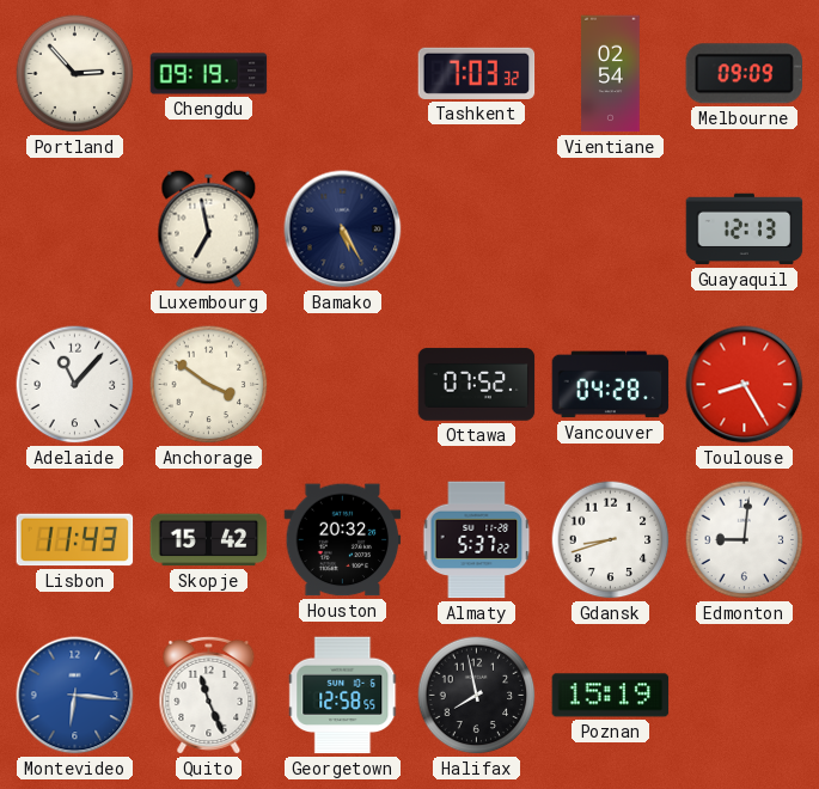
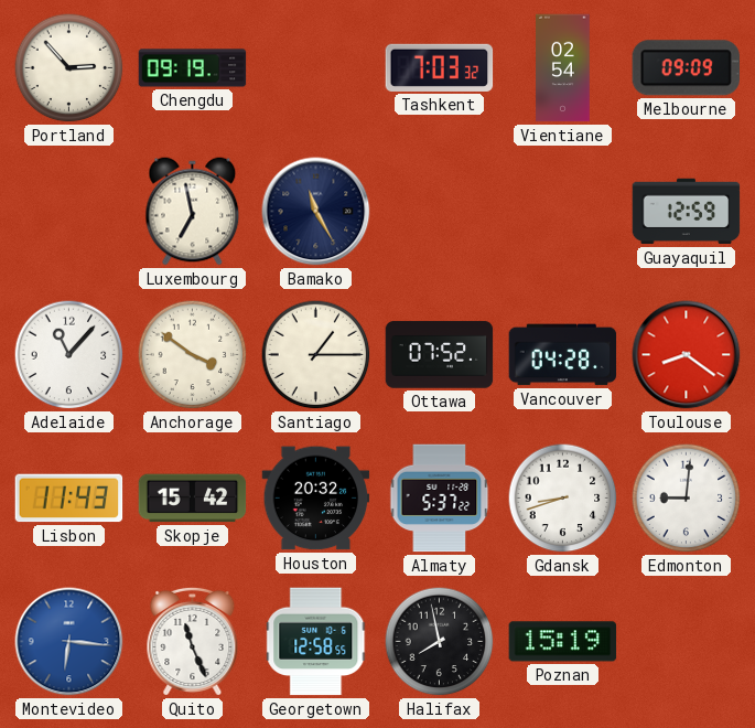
Bamako: 5:25 -> 11:25 (316, 212)
Guayaquil: 12:13 -> 12:59 (687, 212)
Santiago: none -> 1:15 (316, 355)
Toulouse: 8:25 -> 8:21 (687, 355)
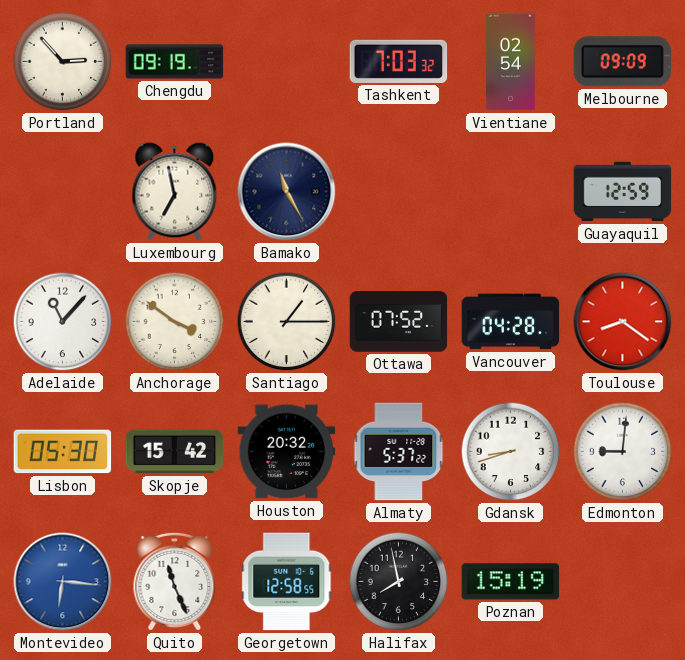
Lisbon: 11:43 -> 05:30 (63, 452)
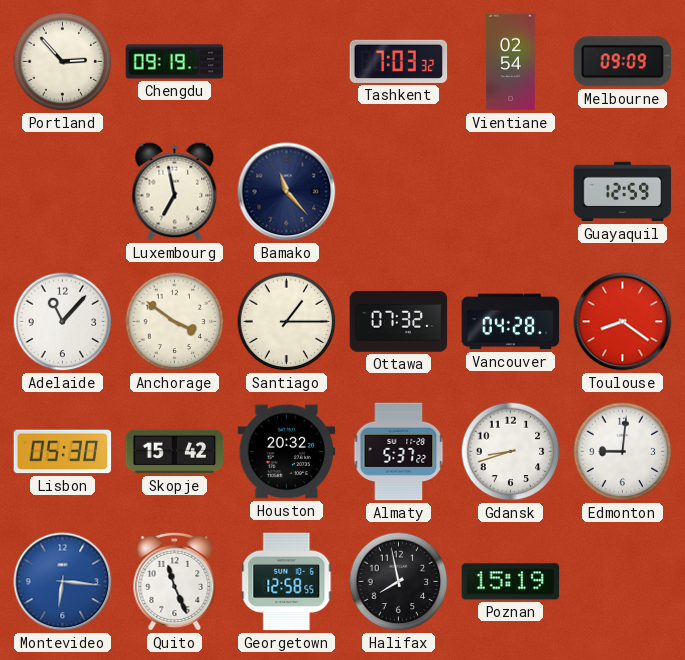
Bamako: 11:25 -> 11:23 (287, 192)
Ottawa: 07:52 -> 07:32 (399, 322)
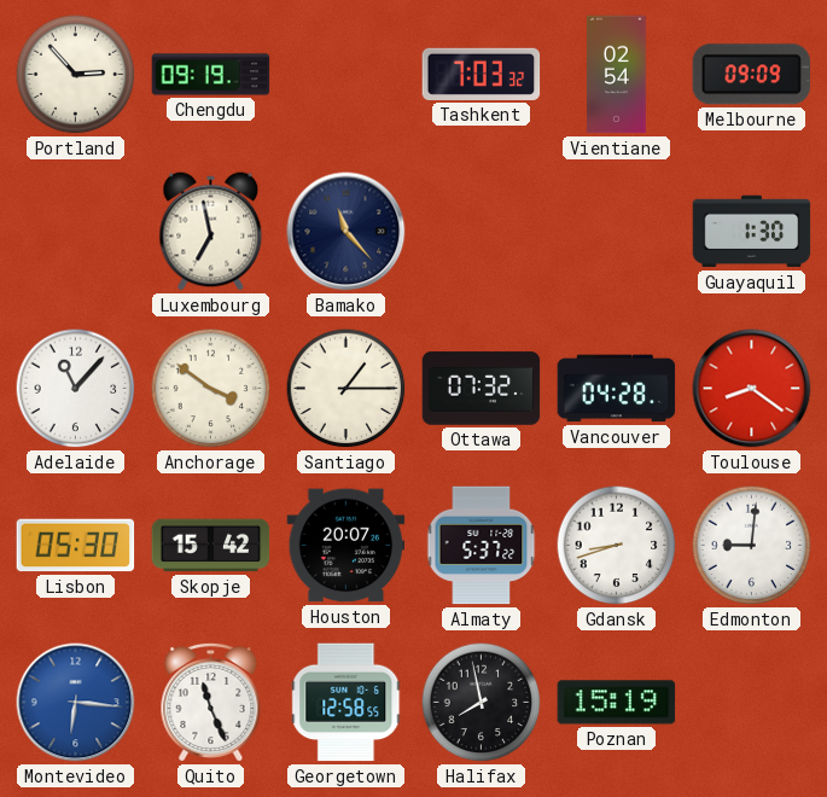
Guayaquil: 12:59 -> 1:30 (752, 232)
Houston: 20:32 -> 20:07 (346, 546)
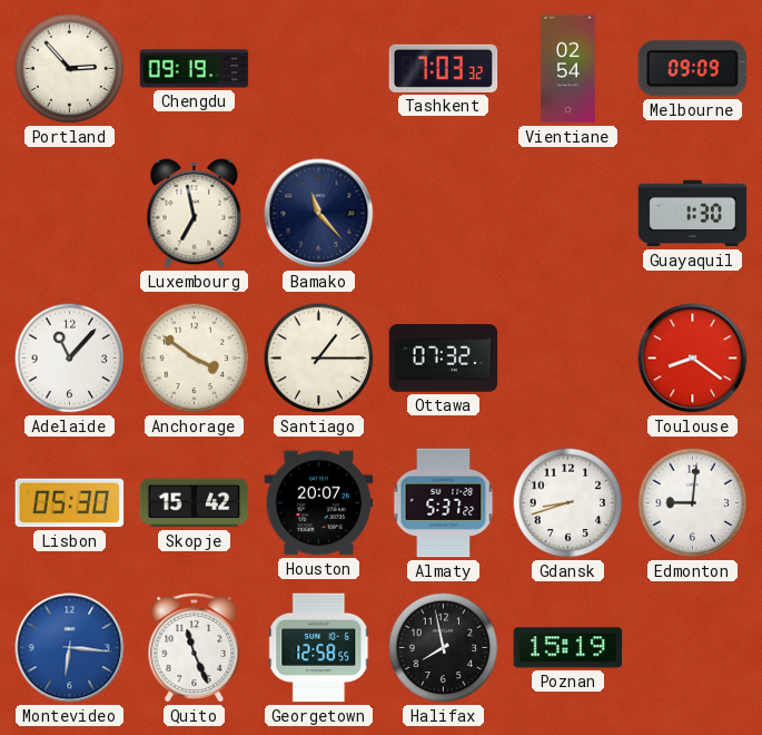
Vancouver: 04:28 -> none (617, 389)
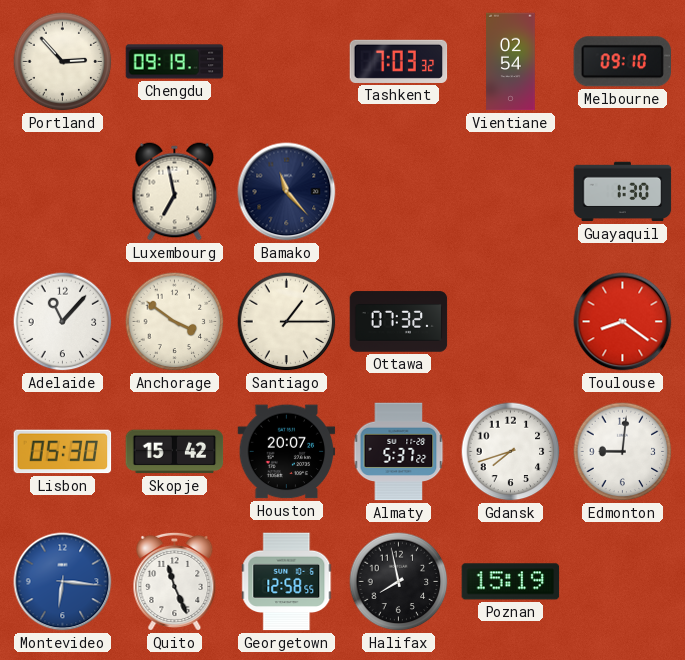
Melbourne: 09:09 -> 09:10 (622, 62)
Gdansk: 8:42 -> 7:42 (511, 452)
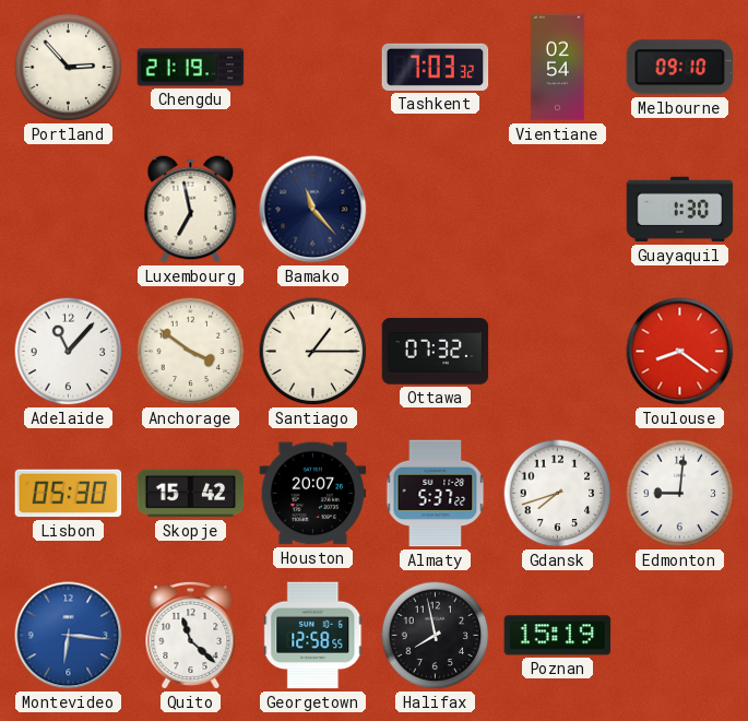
Chengdu: 09:19 -> 21:19 (191, 68)
Quito: 11:26 -> 11:22 (191, 635)
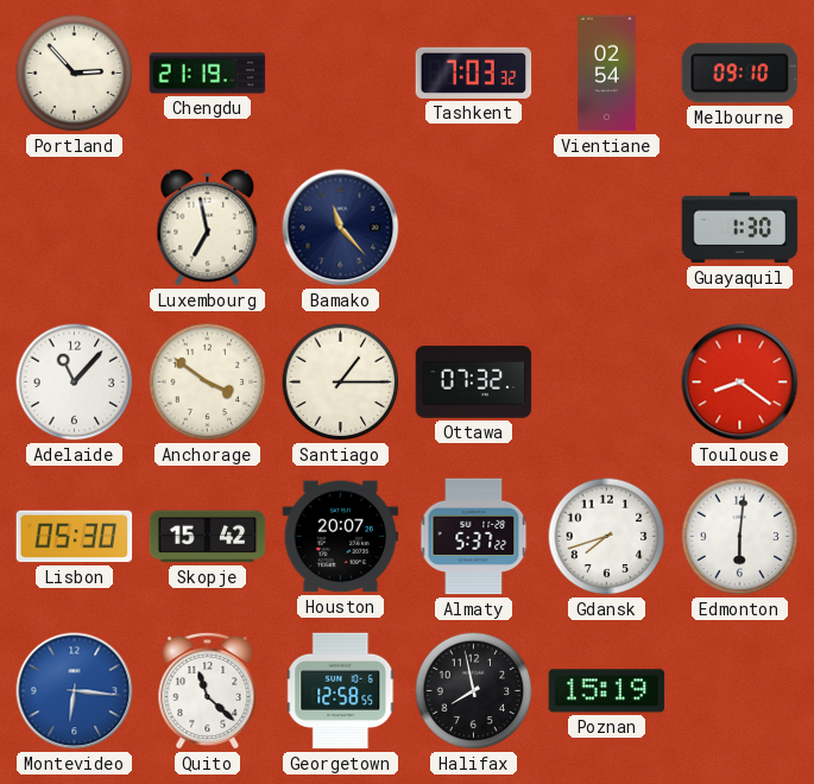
Edmonton: 9:01 -> 6:01 (740, 537)
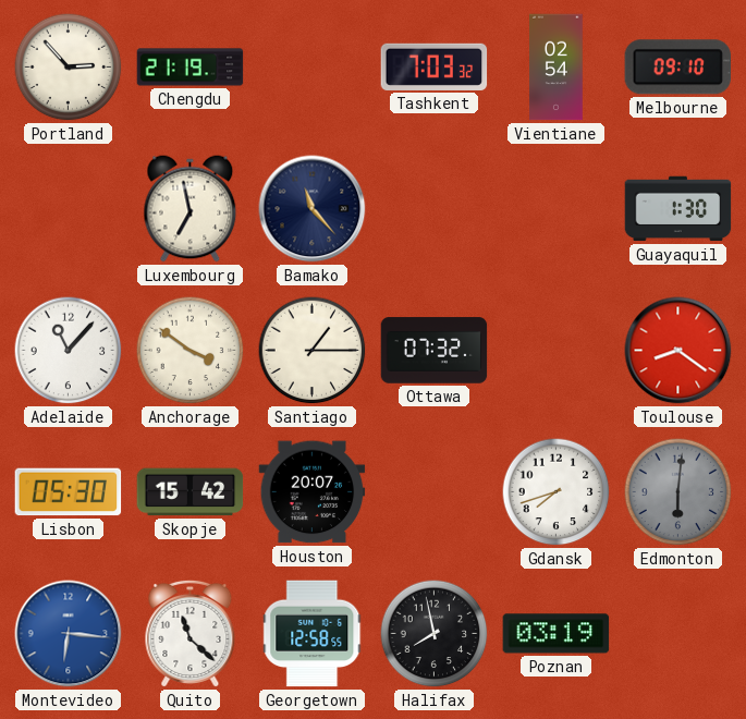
Almaty: 5:37 -> none (474, 537)
Edmonton dial: white -> grey (678, 492)
Poznan: 15:19 -> 03:19 (557, 634)
